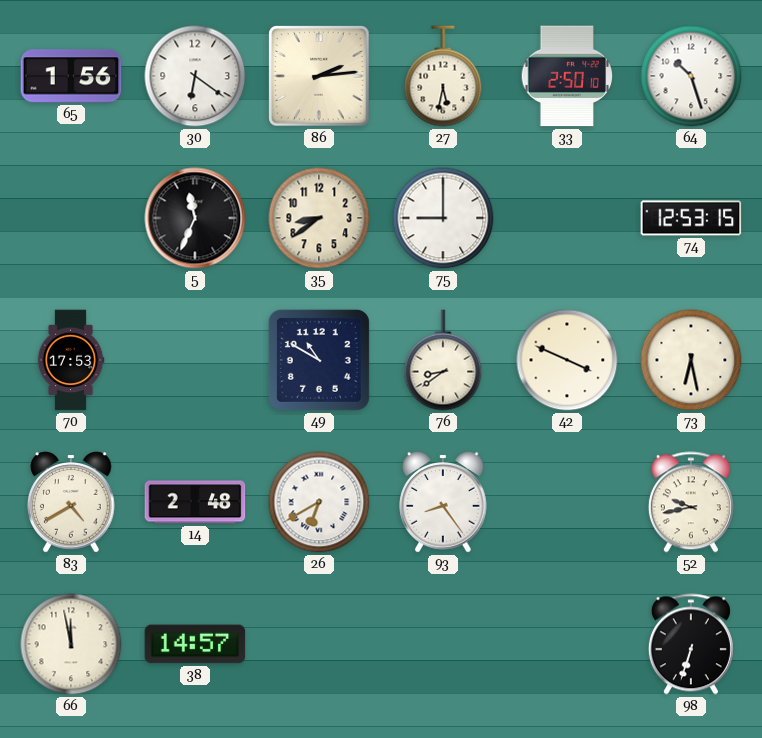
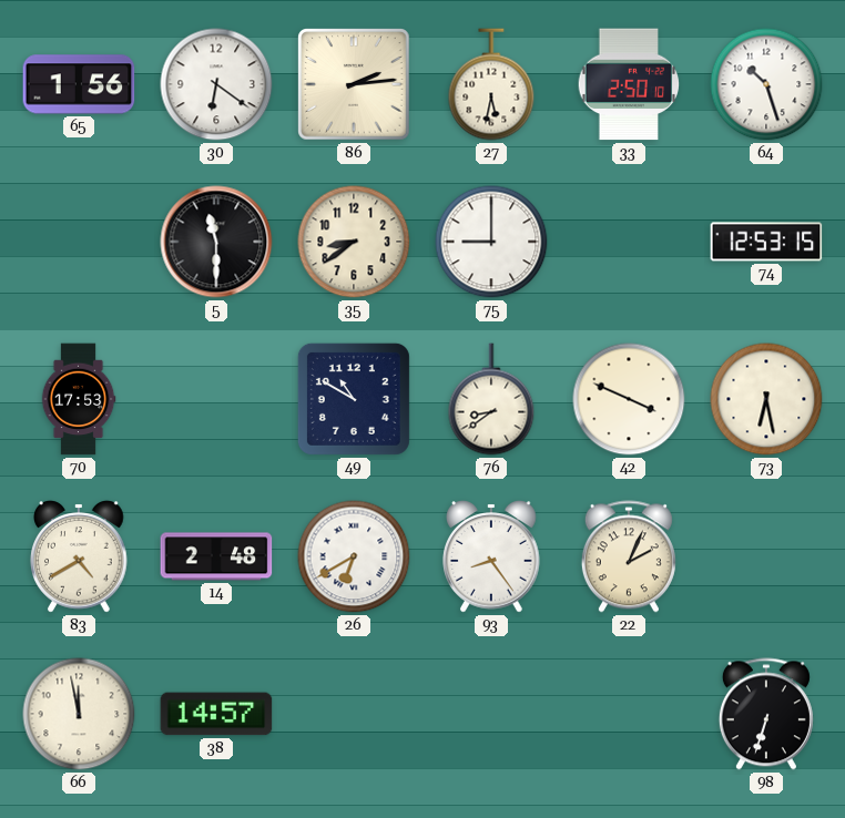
5: 11:34 -> 11:30 (216, 242)
22: none -> 2:04 (629, 556)
52: 9:43 -> none (691, 502)
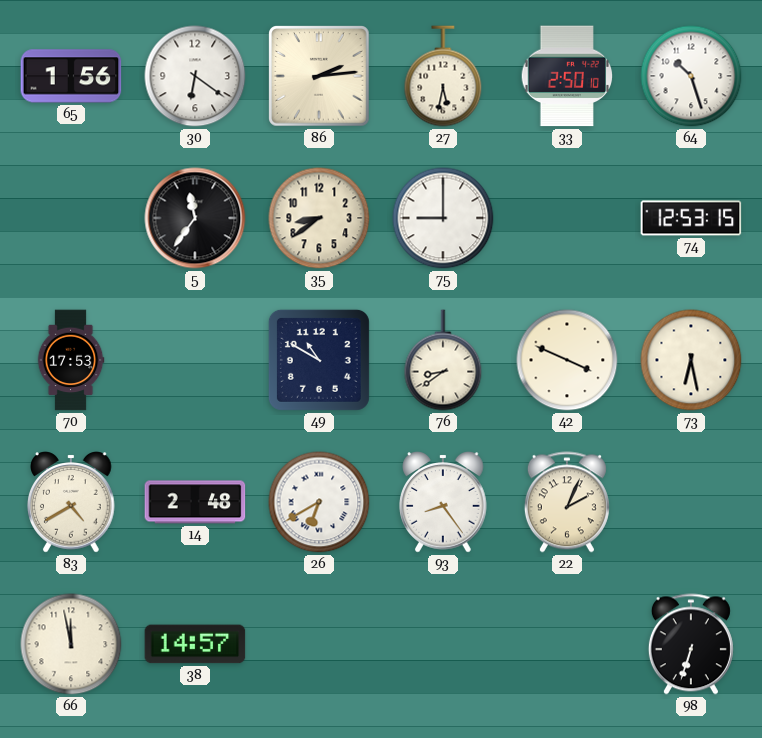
5: 11:30 -> 11:36 (195, 218)
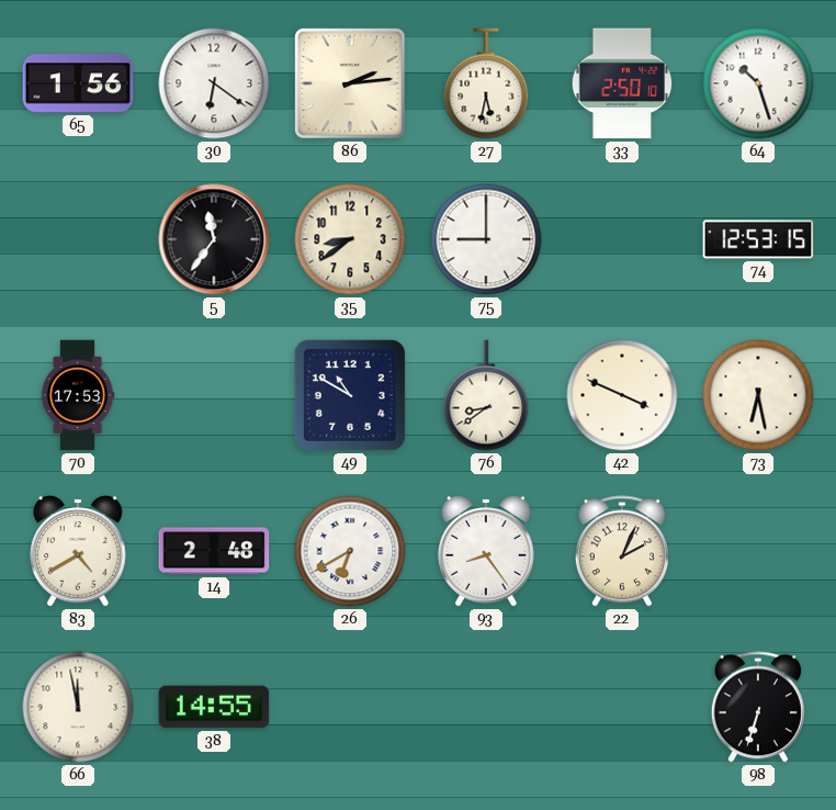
38: 14:57 -> 14:55 (214, 707)
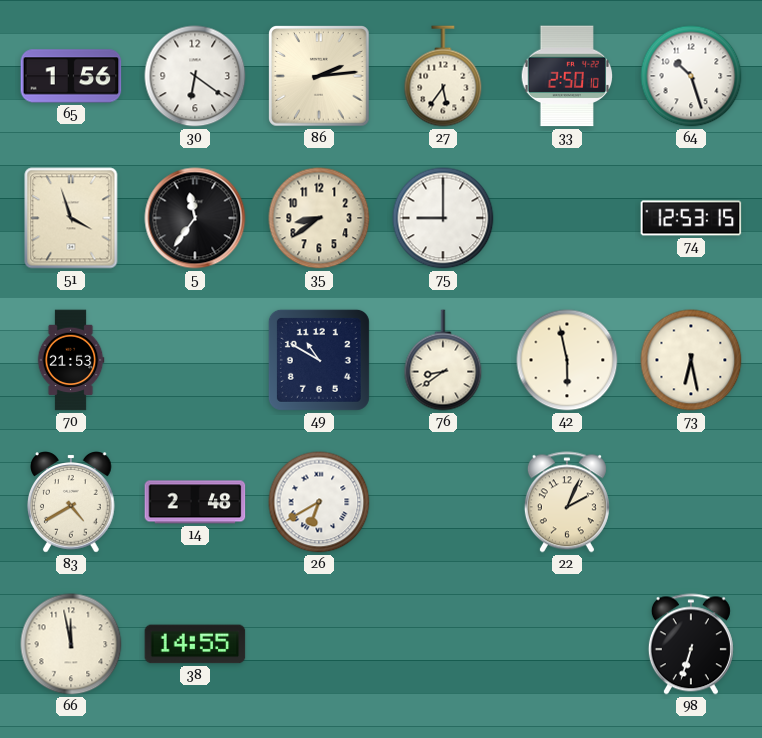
27: 5:32 -> 5:36 (443, 76)
51: none -> 3:57 (71, 218)
70: 17:53 -> 21:53 (71, 360)
42: 3:49 -> 5:58 (567, 360)
93: 8:24 -> none (486, 551)
